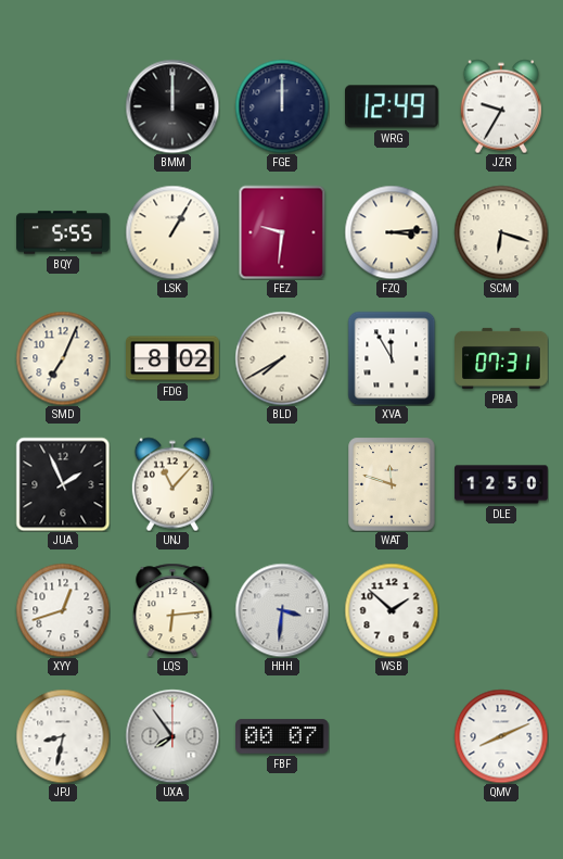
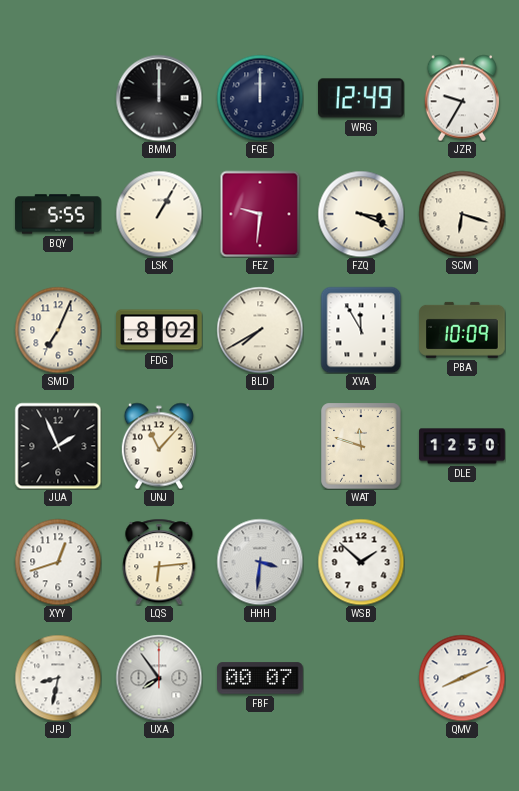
FZQ: 3:14 -> 3:19 (361, 214)
PBA: 07:31 -> 10:09 (463, 330)
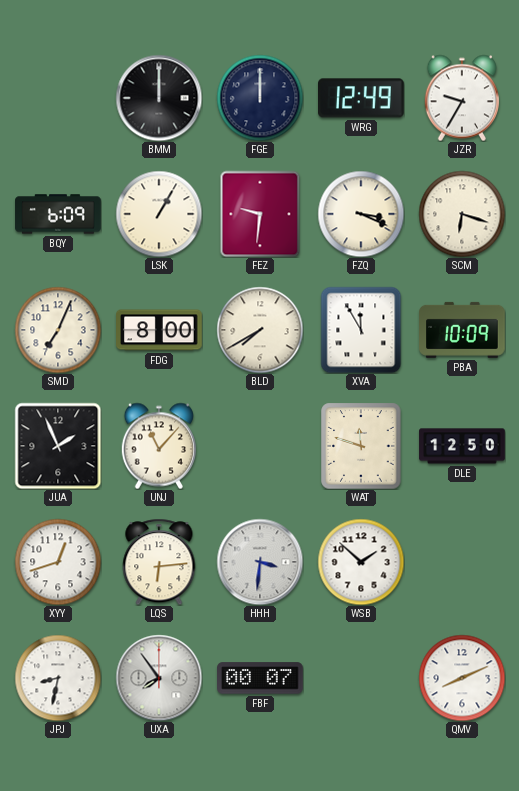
BQY: 5:55 -> 6:09 (58, 214)
FDG: 8:02 -> 8:00 (159, 330)
